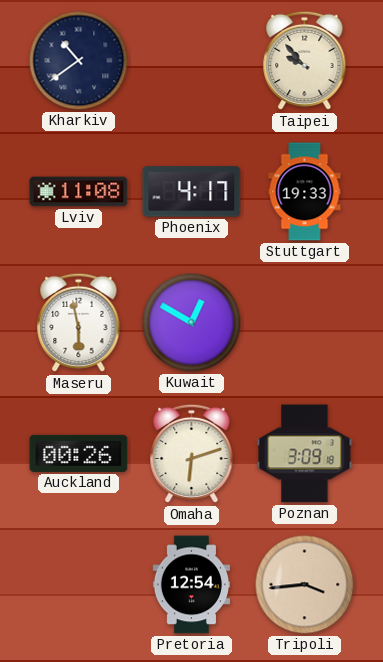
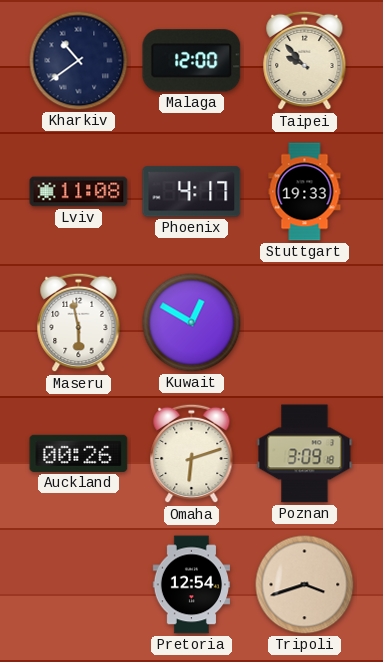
Malaga: none -> 12:00 (192, 61)
Tripoli: 3:44 -> 3:42 (305, 585)
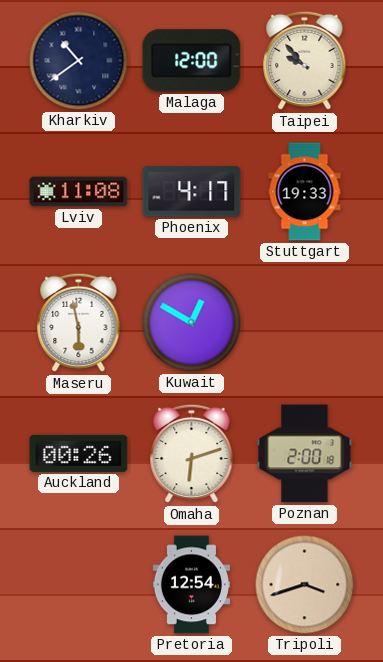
Poznan: 3:09 -> 2:00 (305, 454)
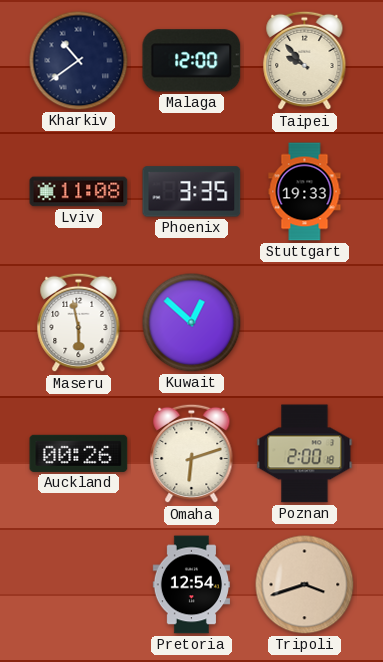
Phoenix: 4:17 -> 3:35 (192, 192)
Kuwait: 12:50 -> 12:52 (192, 323)
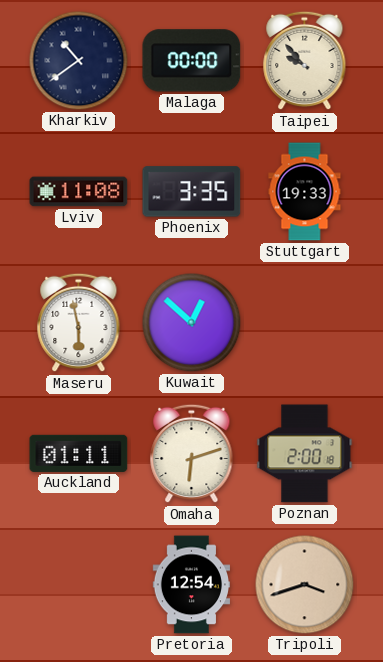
Malaga: 12:00 -> 00:00 (192, 61)
Auckland: 00:26 -> 01:11 (79, 453)
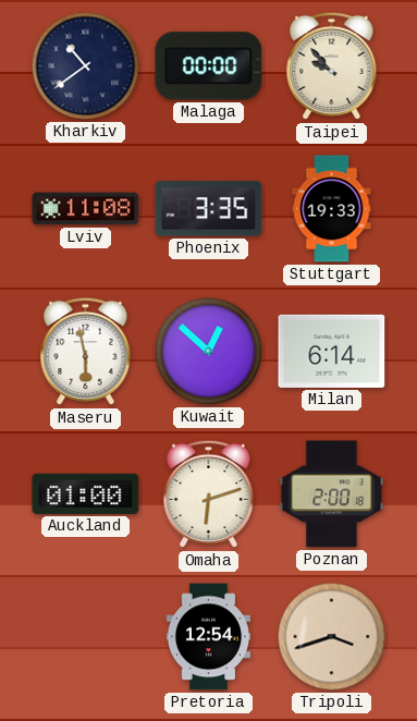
Milan: none -> 6:14 (332, 351)
Auckland: 01:11 -> 01:00 (86, 493)
